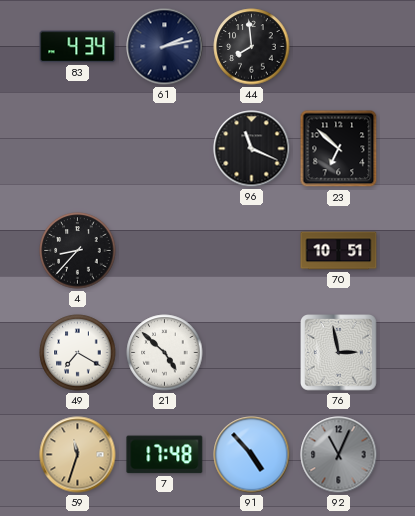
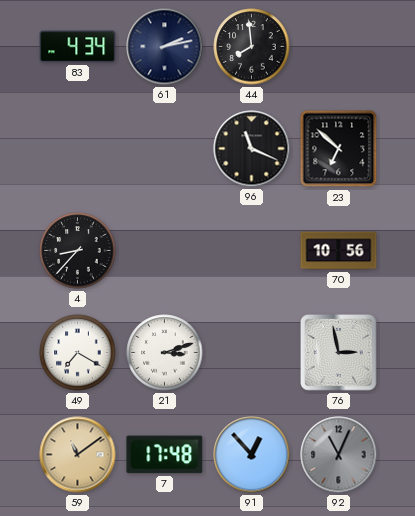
70: 10:51 -> 10:56 (339, 251)
21: 4:52 -> 3:12 (165, 353)
59: 11:33 -> 11:09 (78, 455)
91: 4:53 -> 12:53 (252, 455)
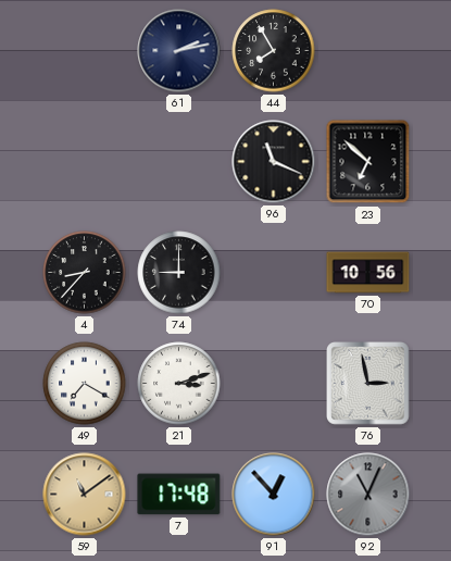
83: 4:34 -> none (78, 47)
44: 7:59 -> 7:55 (274, 51)
74: none -> 9:00 (179, 273)
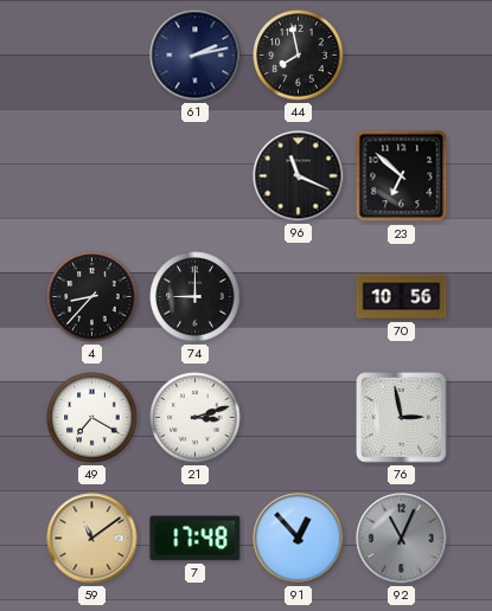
44: 7:55 -> 7:58 (299, 56)
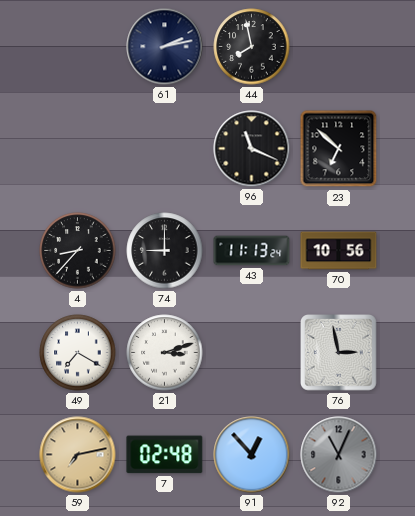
43: none -> 11:13 (252, 251)
59: 11:09 -> 7:13 (78, 455)
7: 17:48 -> 02:48 (165, 455)
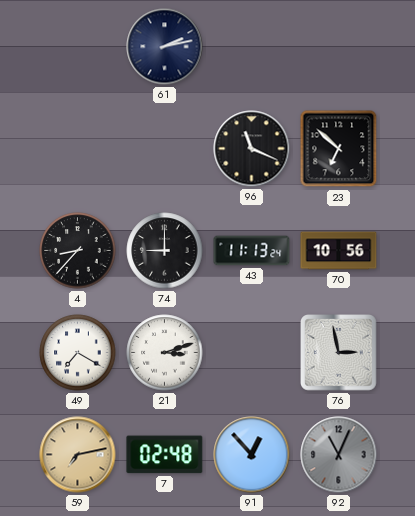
44: 7:58 -> none (252, 47)
